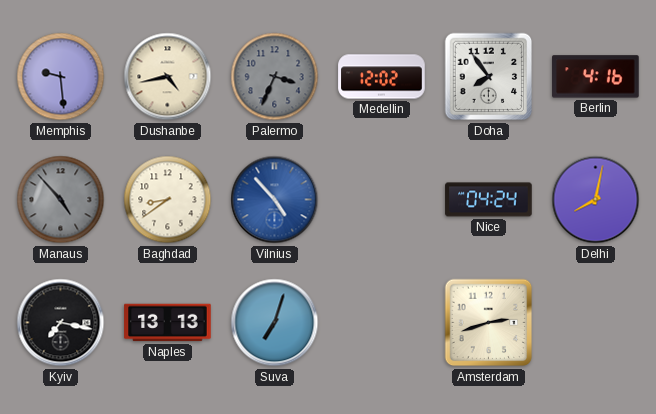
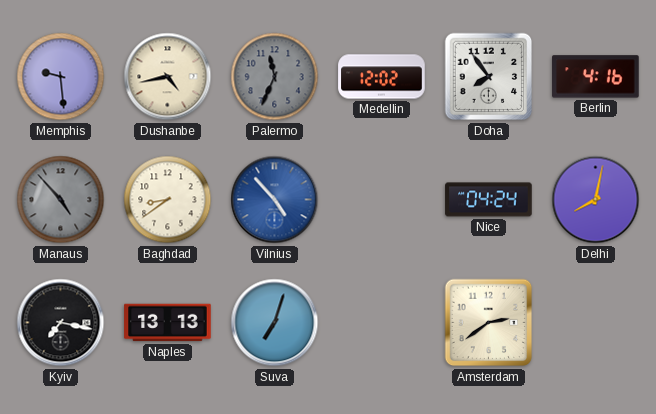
Palermo: 3:34 -> 11:34 (275, 77)
Amsterdam: 2:42 -> 2:39 (489, 323)
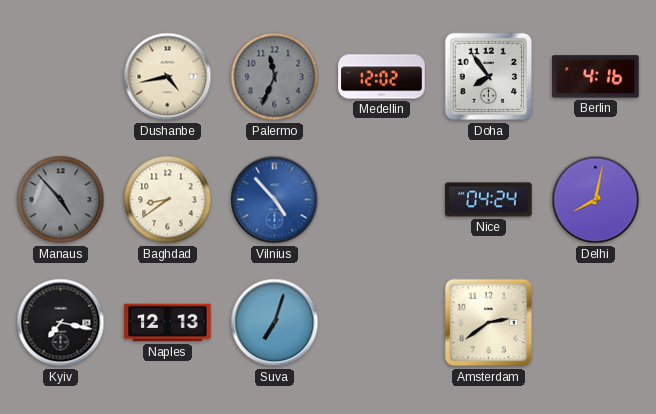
Memphis: 9:29 -> none (61, 77)
Naples: 13:13 -> 12:13 (168, 323)
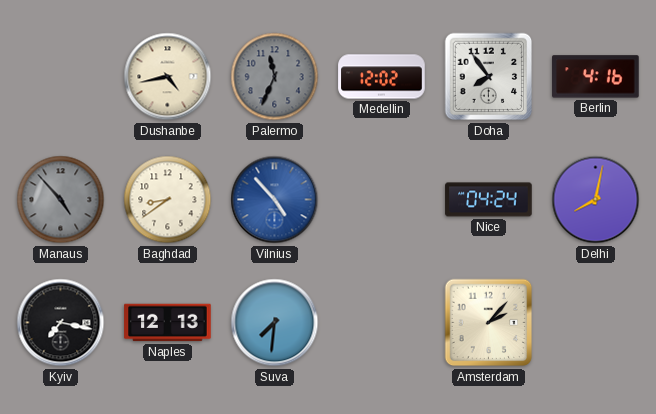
Suva: 7:03 -> 7:31 (275, 323)
Amsterdam: 2:39 -> 2:07 (489, 323)
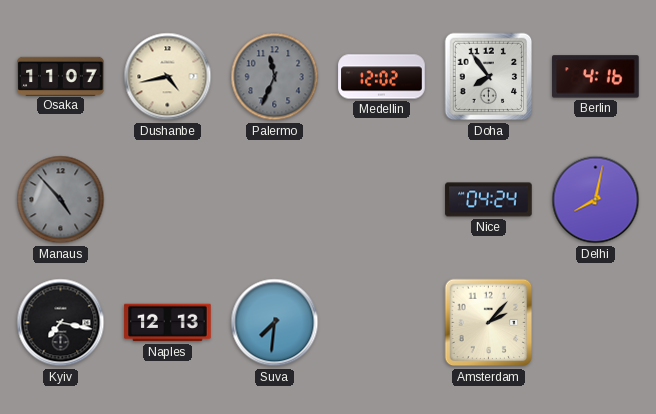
Osaka: none -> 11:07 (61, 76)
Baghdad: 8:39 -> none (168, 200)
Vilnius: 4:53 -> none (275, 200)
